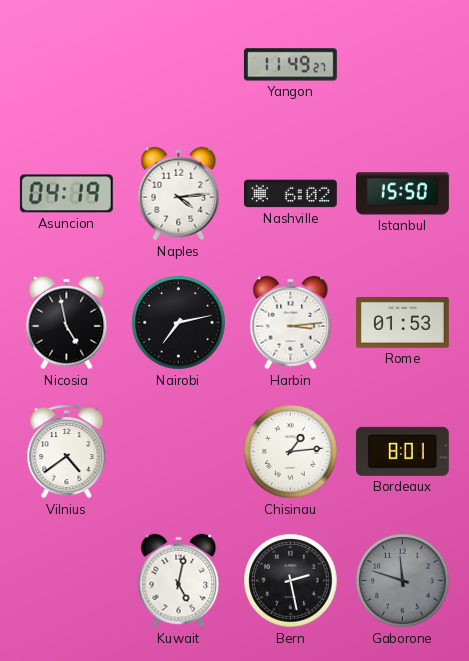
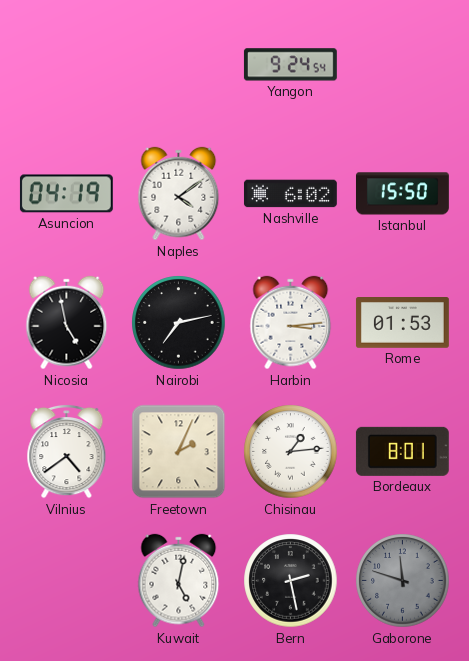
Yangon: 11:49 -> 9:24 (290, 65)
Naples: 4:14 -> 4:09 (179, 194)
Freetown: none -> 2:04 (179, 452)
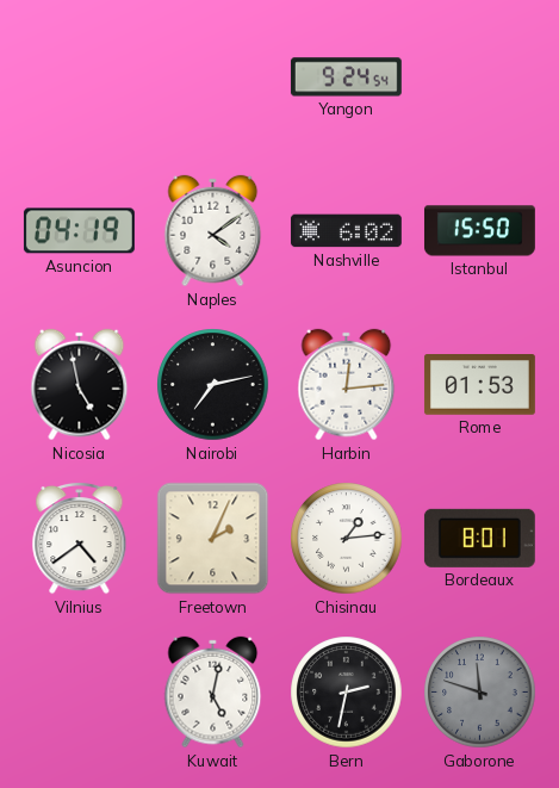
Harbin: 3:14 -> 12:14 (347, 385)
Bern: 2:28 -> 2:32 (347, 693)
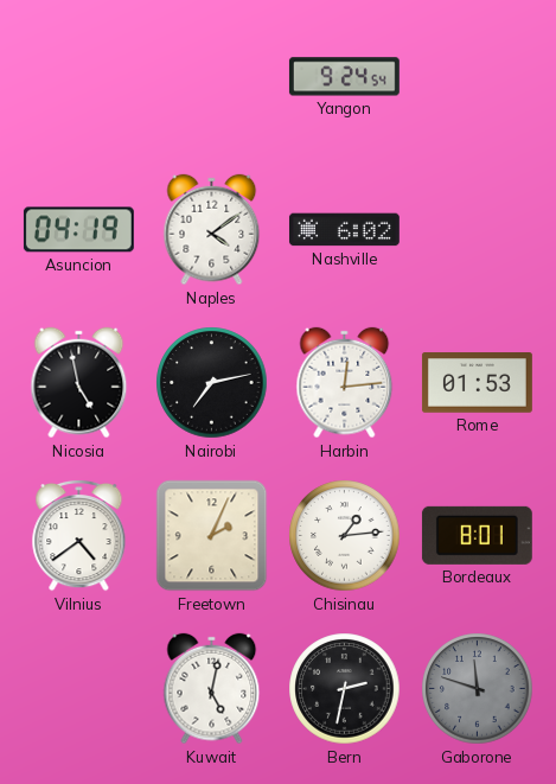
Istanbul: 15:50 -> none (479, 231)
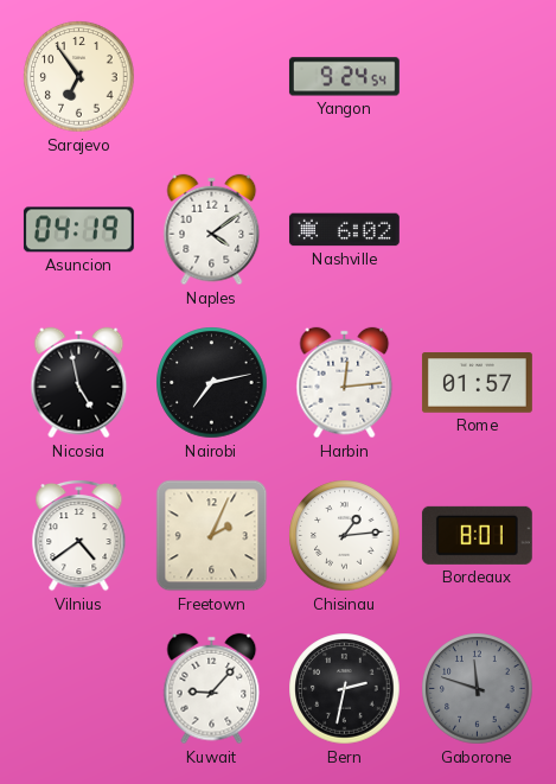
Sarajevo: none -> 6:54 (79, 77)
Rome: 01:53 -> 01:57 (477, 383)
Kuwait: 5:02 -> 9:07 (212, 689)
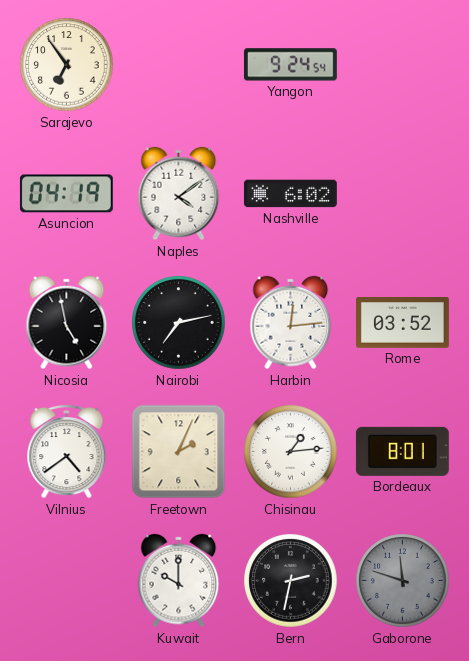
Rome: 01:57 -> 03:52 (402, 323)
Kuwait: 9:07 -> 10:00 (179, 581)
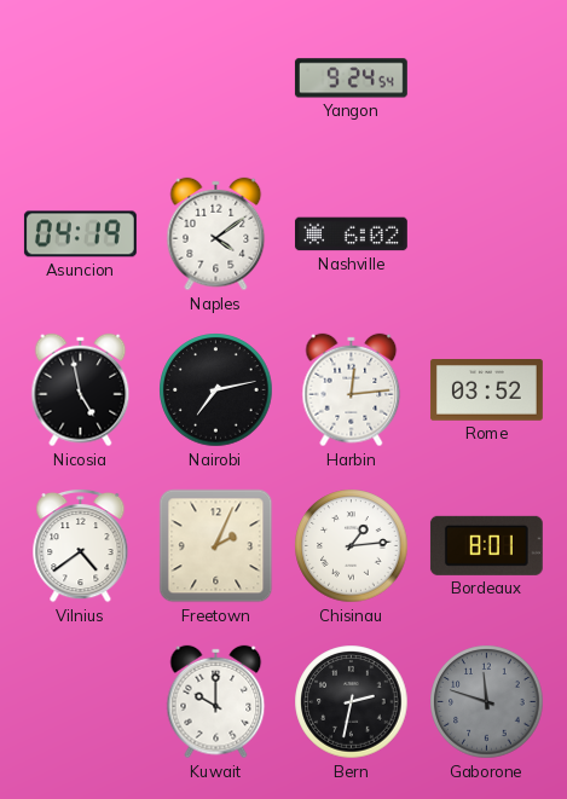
Sarajevo: 6:54 -> none (67, 65)
